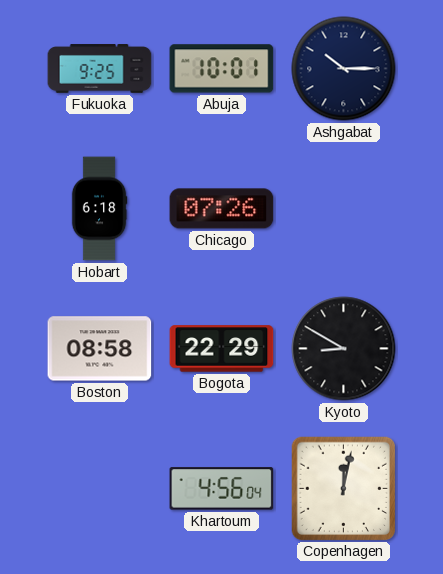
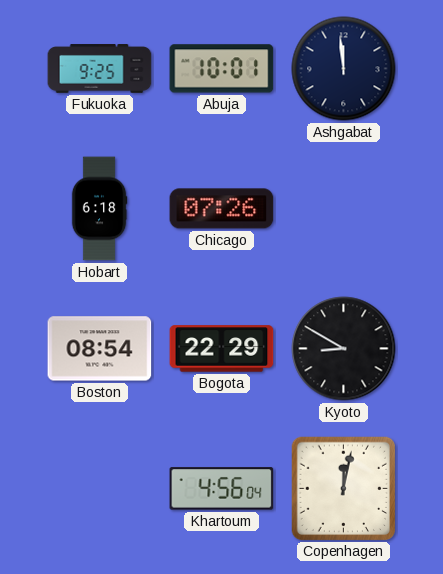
Ashgabat: 10:15 -> 11:59 (344, 69)
Boston: 08:58 -> 08:54 (100, 349)
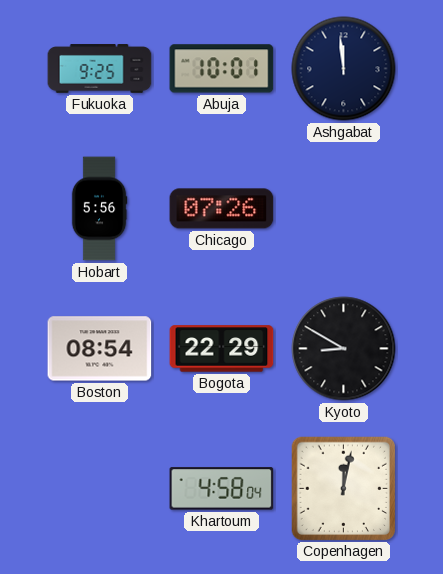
Hobart: 6:18 -> 5:56 (99, 209)
Khartoum: 4:56 -> 4:58 (222, 489)
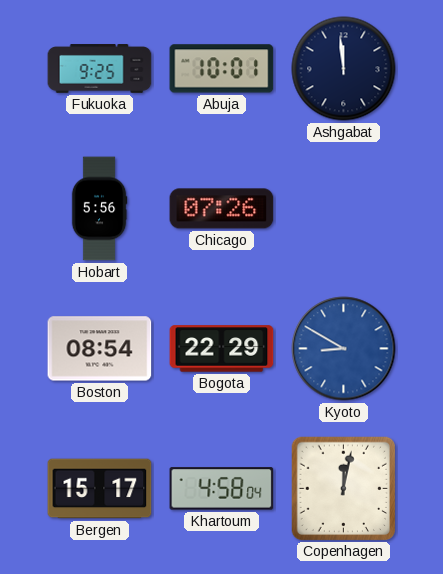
Kyoto dial: black -> blue (344, 349)
Bergen: none -> 15:17 (100, 489)
